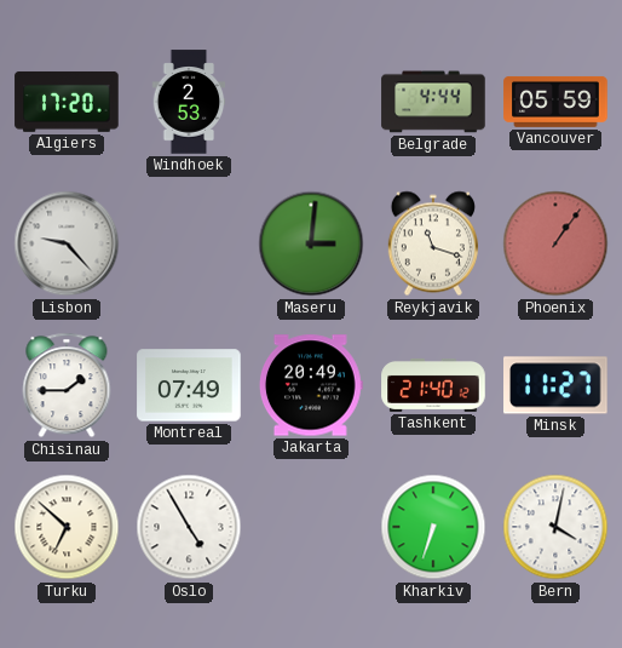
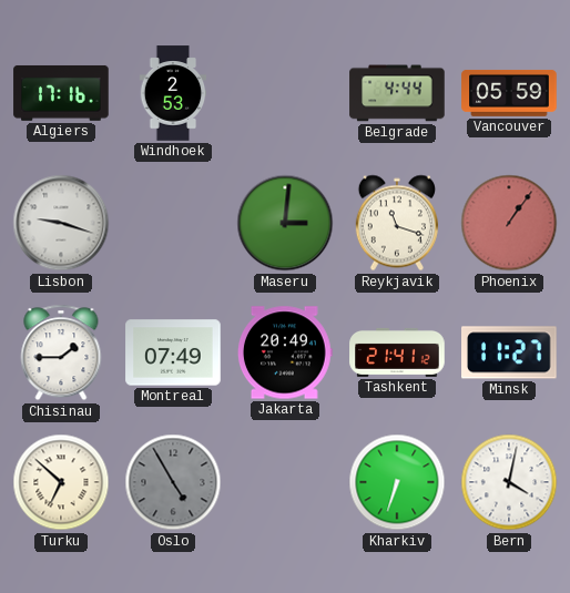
Algiers: 17:20 -> 17:16 (61, 93)
Lisbon: 9:23 -> 9:18 (61, 223)
Tashkent: 21:40 -> 21:41 (397, 352)
Oslo dial: white -> grey (173, 482)
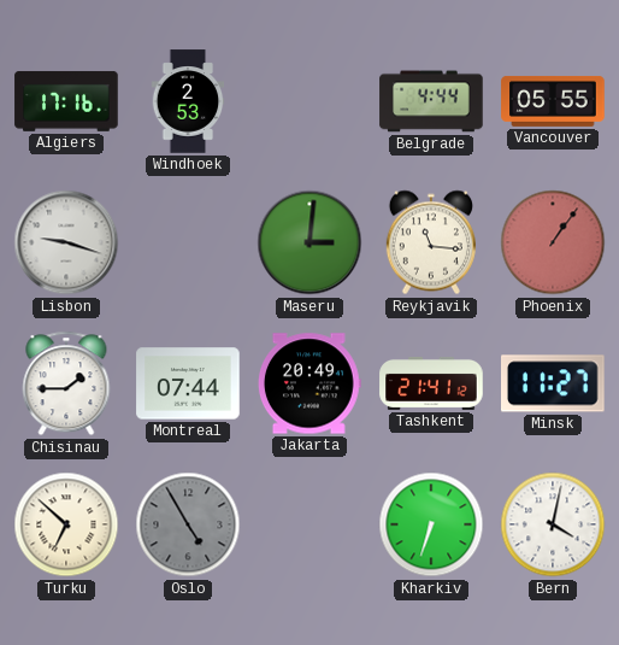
Vancouver: 05:59 -> 05:55 (553, 101)
Reykjavik: 11:18 -> 11:16 (431, 242)
Montreal: 07:49 -> 07:44 (188, 383)
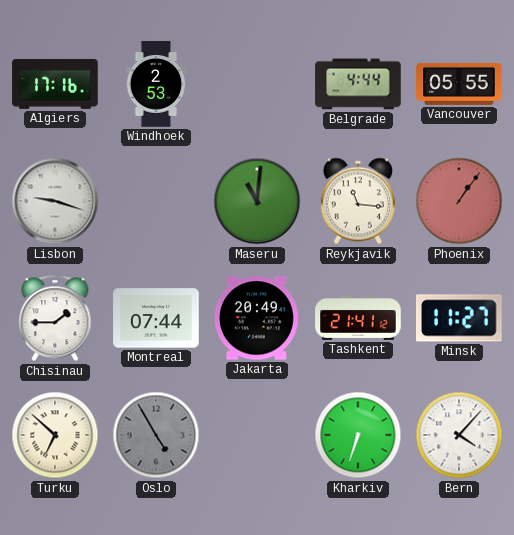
Maseru: 3:01 -> 11:01 (257, 201)
Bern: 4:02 -> 4:07 (459, 435)
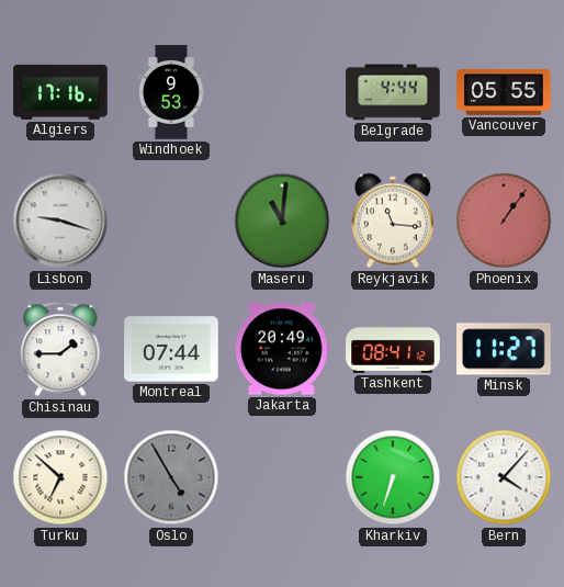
Windhoek: 2:53 -> 9:53 (171, 92)
Tashkent: 21:41 -> 08:41 (393, 349)
